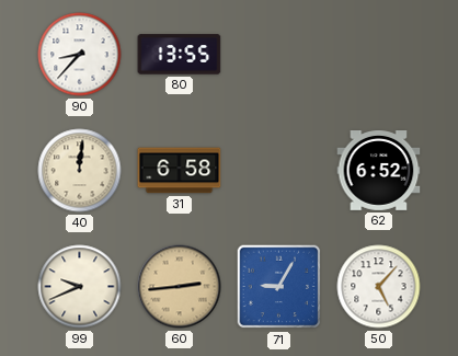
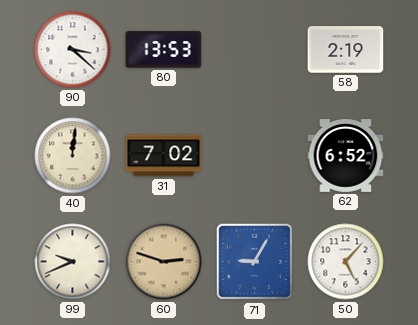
90: 8:37 -> 3:22 (73, 50)
80: 13:55 -> 13:53 (164, 50)
58: none -> 2:19 (346, 50)
31: 6:58 -> 7:02 (164, 156)
60: 2:44 -> 2:48 (164, 262)
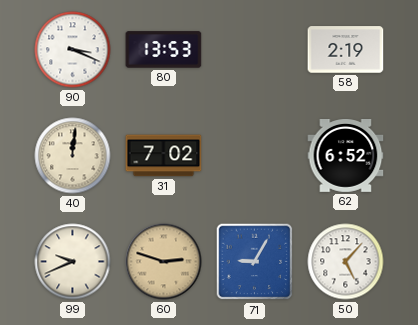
90: 3:22 -> 3:19 (73, 50)
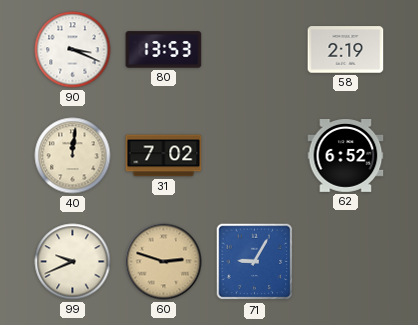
50: 5:07 -> none (346, 262)
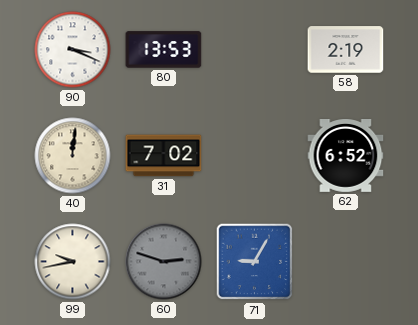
99: 9:41 -> 9:43 (73, 262)
60 dial: champagne -> grey (164, 262)
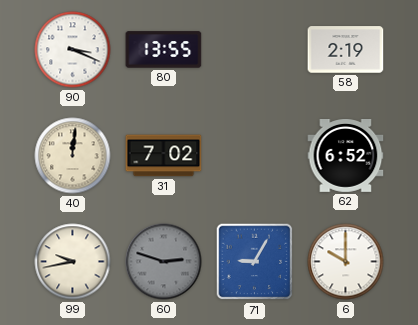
80: 13:53 -> 13:55 (164, 50)
6: none -> 10:00 (346, 262)
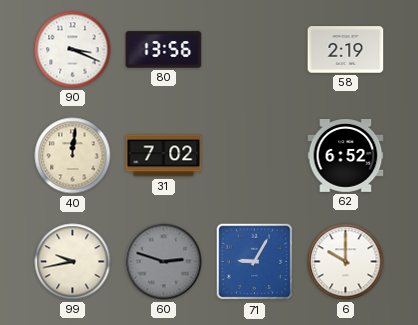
80: 13:55 -> 13:56 (164, 50)
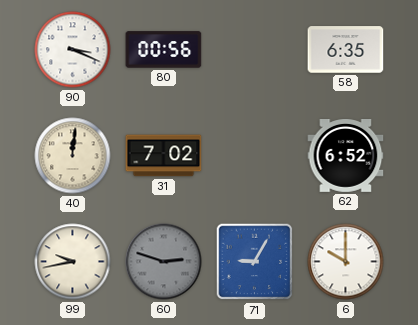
80: 13:56 -> 00:56 (164, 50)
58: 2:19 -> 6:35 (346, 50)
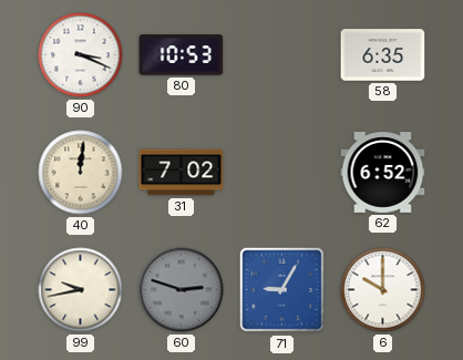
80: 00:56 -> 10:53 (182, 55)
